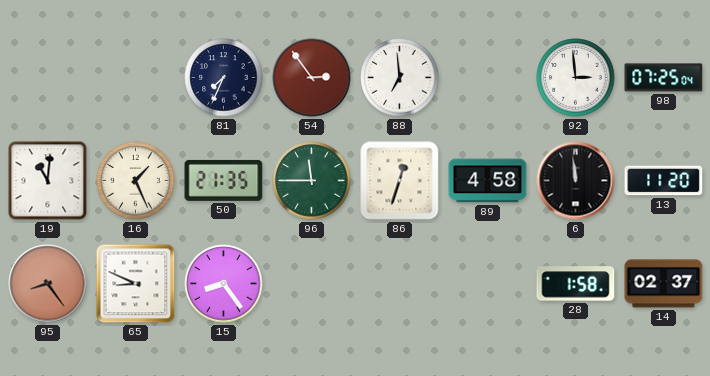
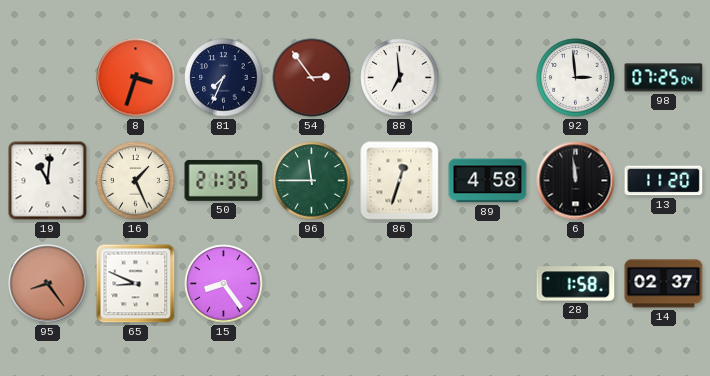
8: none -> 3:33 (136, 78)
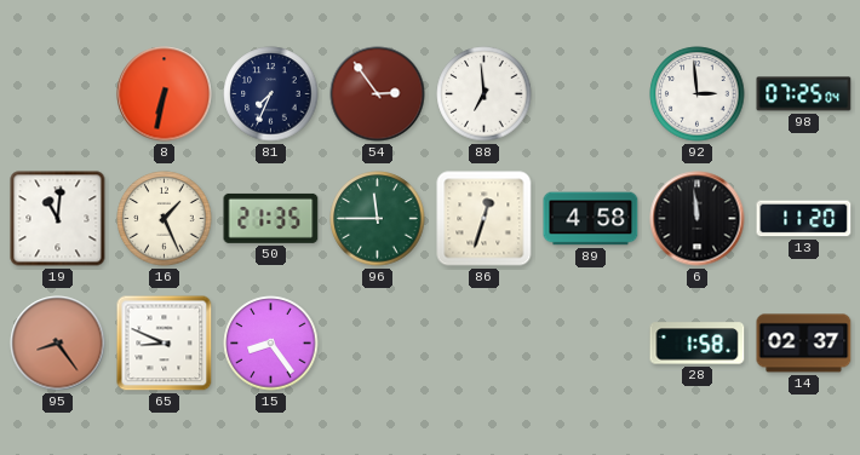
8: 3:33 -> 6:32 (165, 94)
